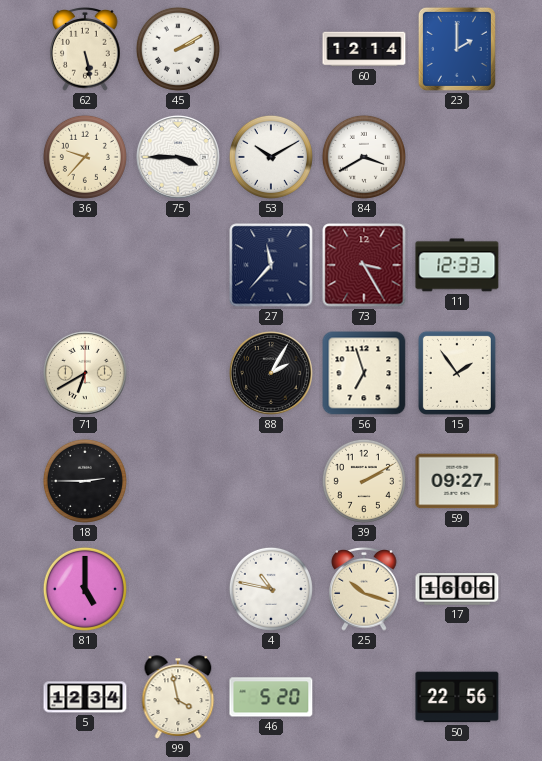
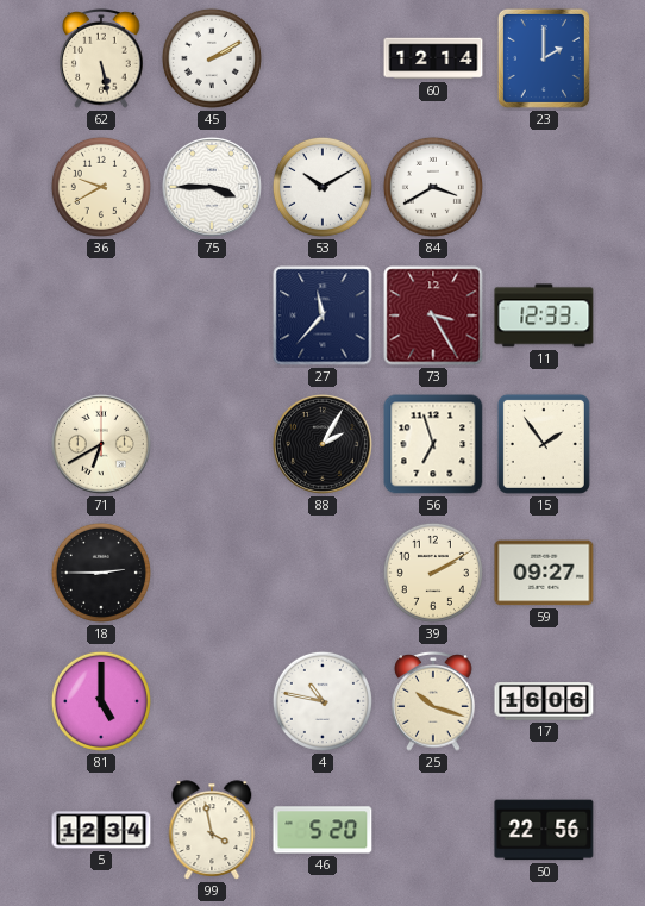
36: 9:37 -> 9:40 (101, 187)
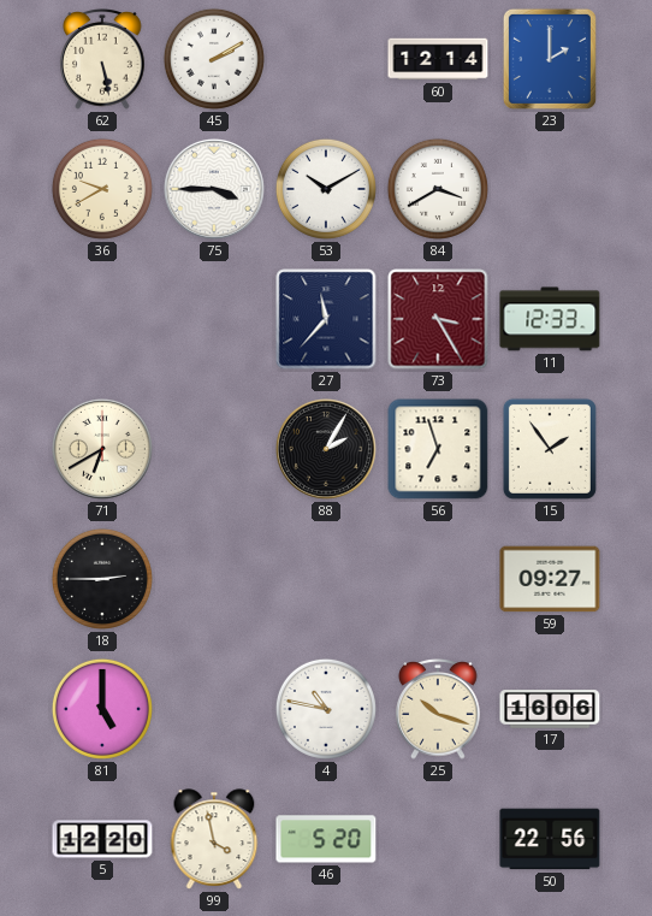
39: 2:10 -> none (433, 573)
5: 12:34 -> 12:20 (102, 839)
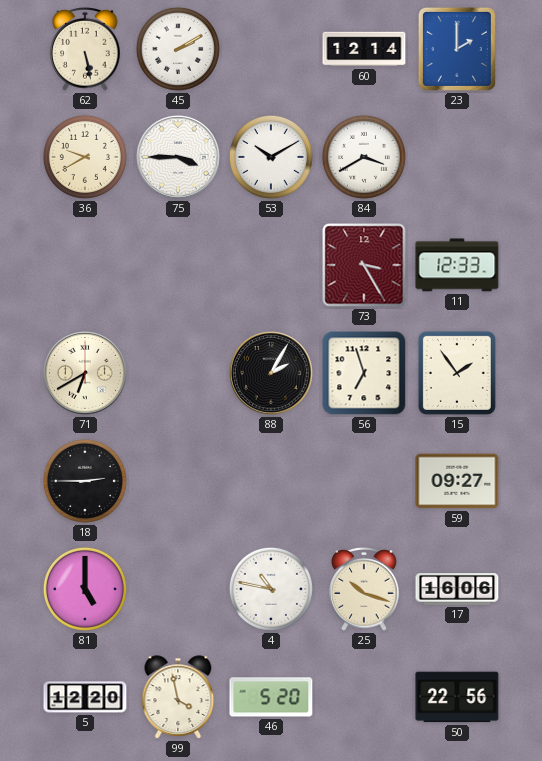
27: 11:37 -> none (326, 319)
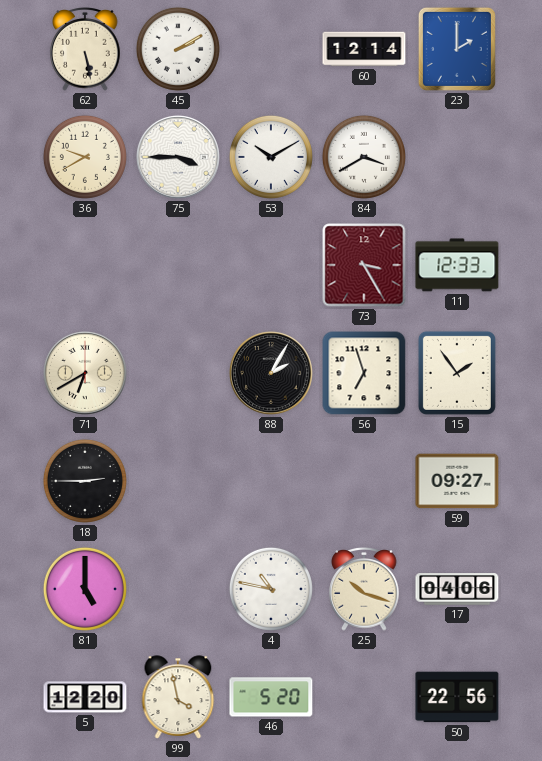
17: 16:06 -> 04:06 (457, 589)
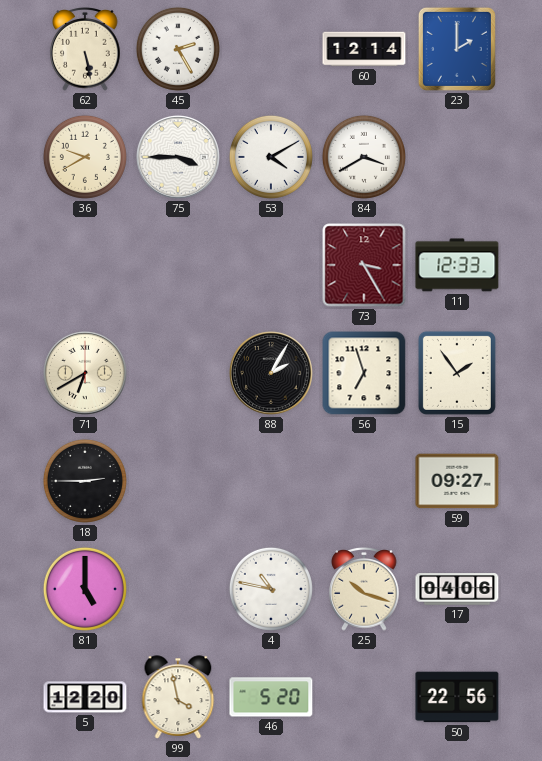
45: 2:10 -> 2:25 (178, 49)
53: 10:10 -> 4:10 (271, 157)
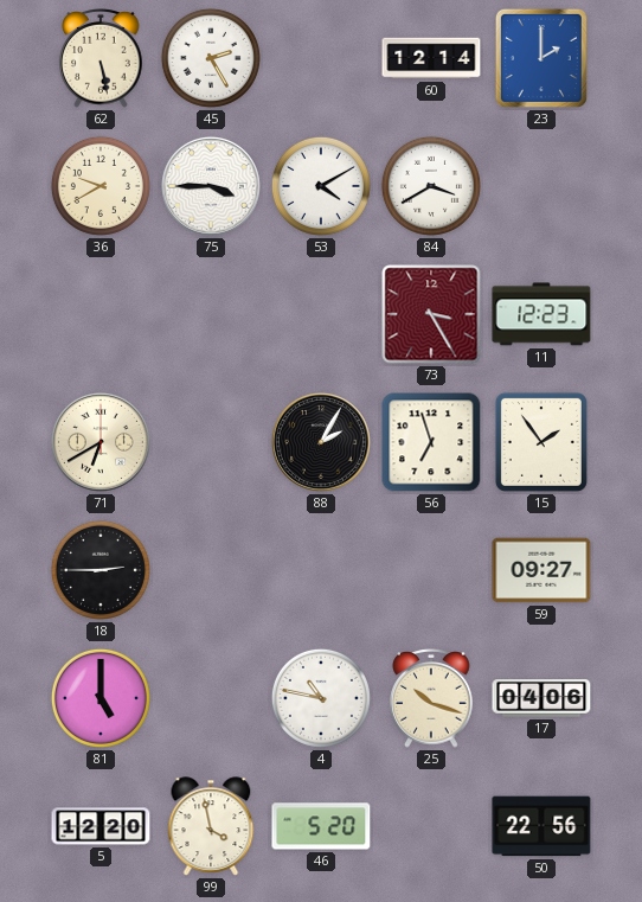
11: 12:33 -> 12:23 (541, 314)
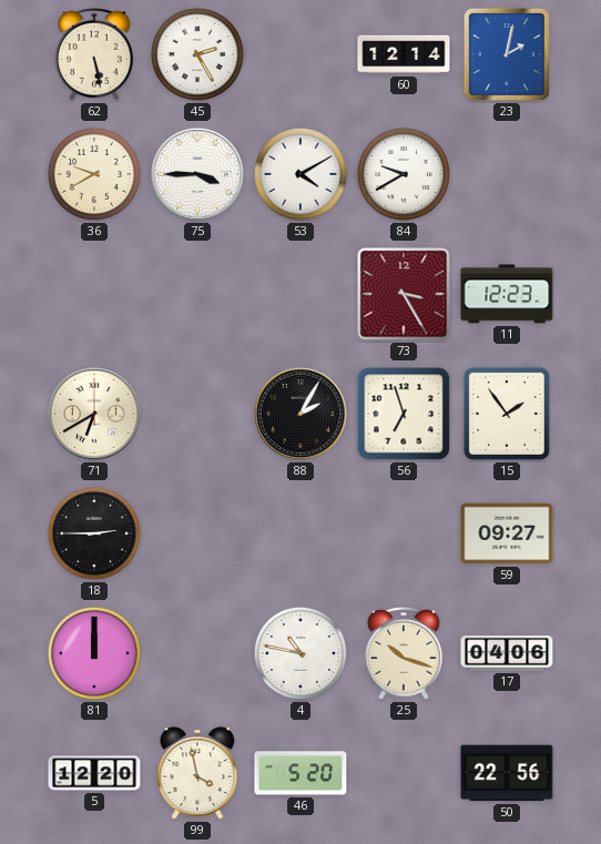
23: 2:00 -> 2:02 (507, 54)
84: 3:40 -> 9:40 (404, 174)
81: 5:00 -> 12:00 (94, 653)
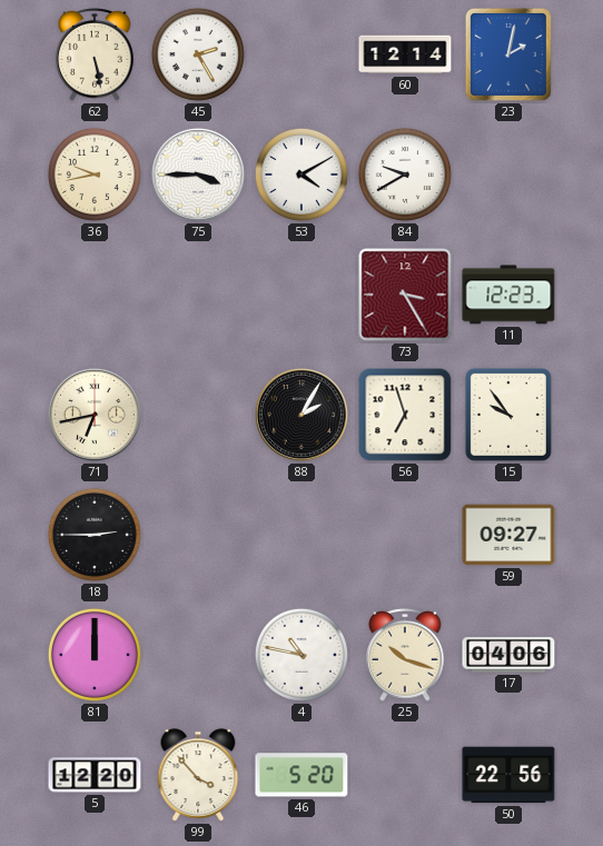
36: 9:40 -> 9:43 (95, 175)
71: 6:40 -> 6:43 (95, 415)
15: 1:54 -> 9:54 (508, 415)
99: 3:58 -> 3:53 (198, 775)
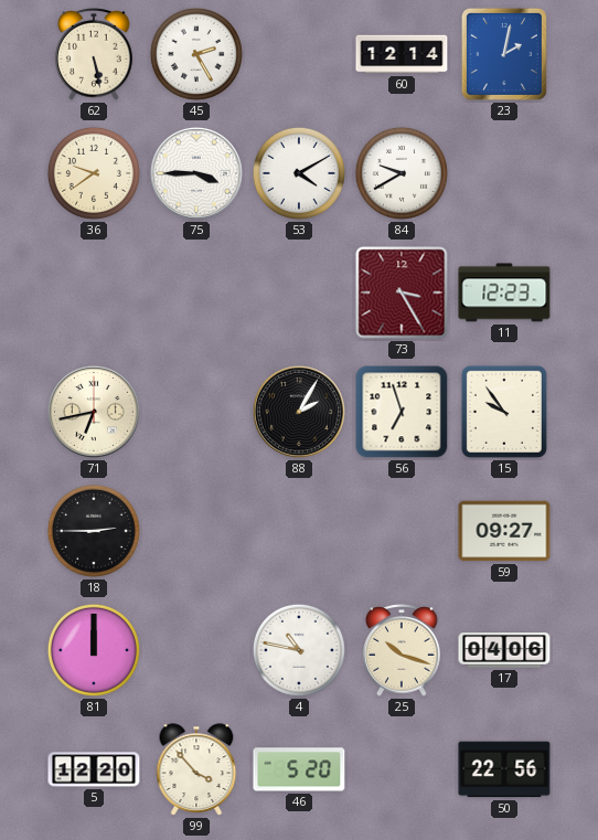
36: 9:43 -> 9:39 (94, 173)
